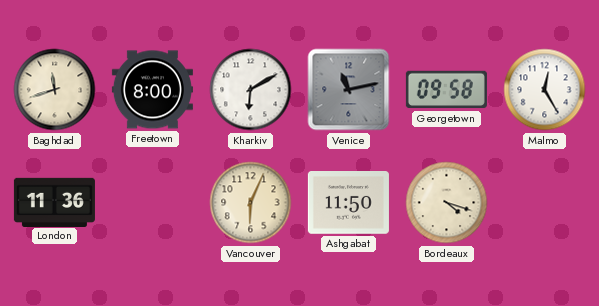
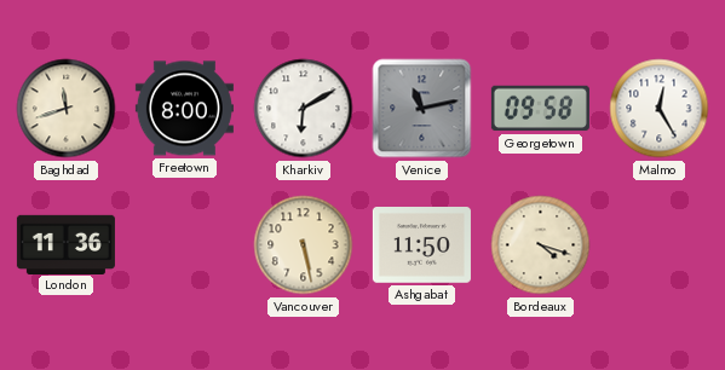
Vancouver: 6:04 -> 5:28 (304, 245)
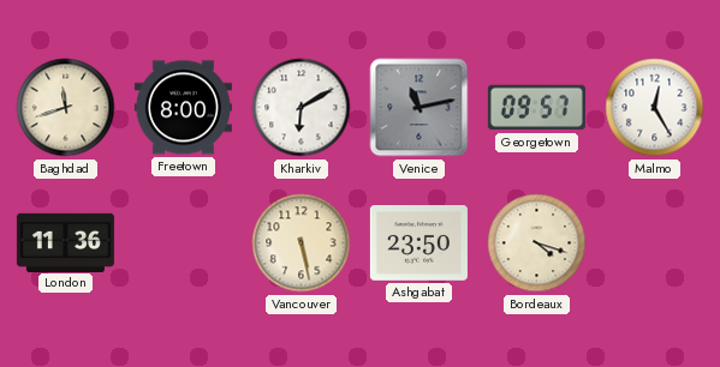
Georgetown: 09:58 -> 09:57 (536, 108)
Ashgabat: 11:50 -> 23:50 (418, 243)
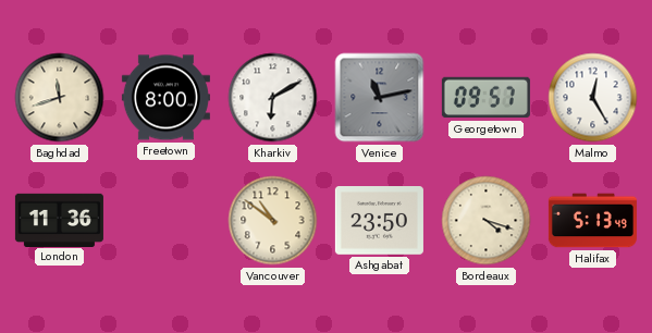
Vancouver: 5:28 -> 10:51 (273, 221)
Halifax: none -> 5:13 (592, 221)
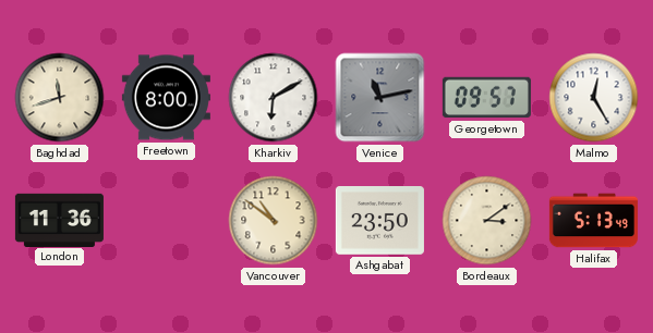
Bordeaux: 4:18 -> 3:09 (487, 221)
